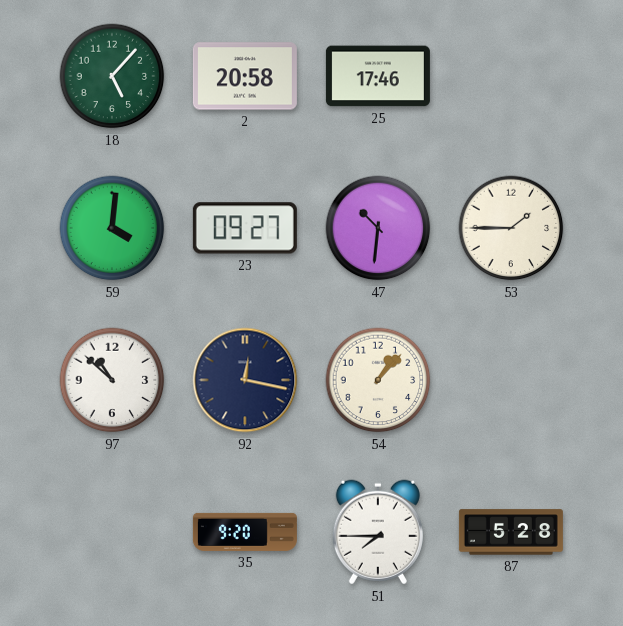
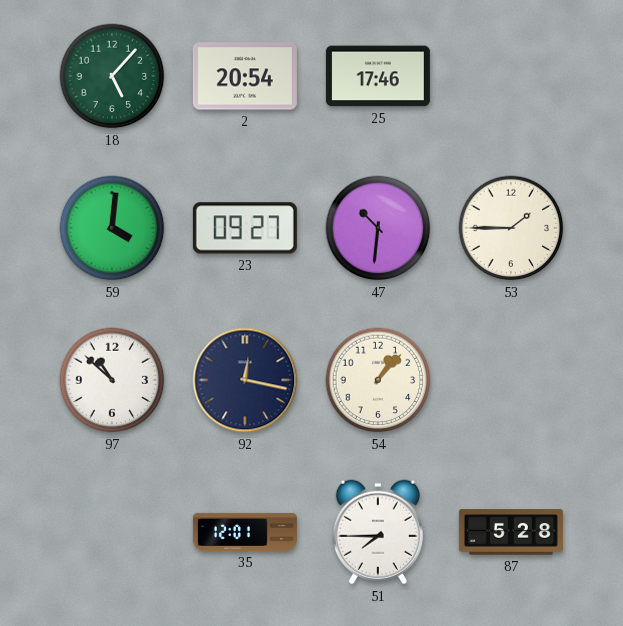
2: 20:58 -> 20:54 (245, 76)
35: 9:20 -> 12:01 (245, 532)
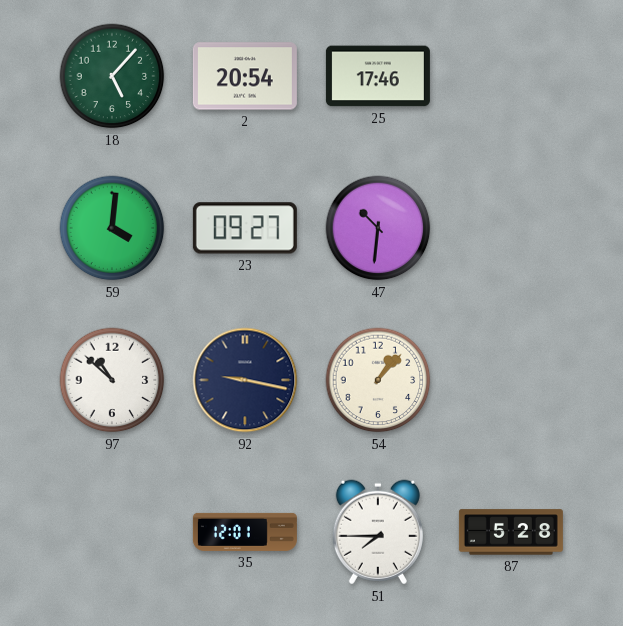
53: 1:45 -> none (511, 228)
92: 12:17 -> 9:17 (245, 380)
